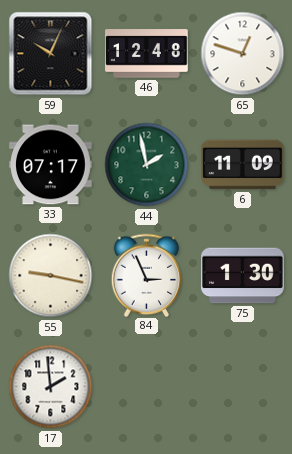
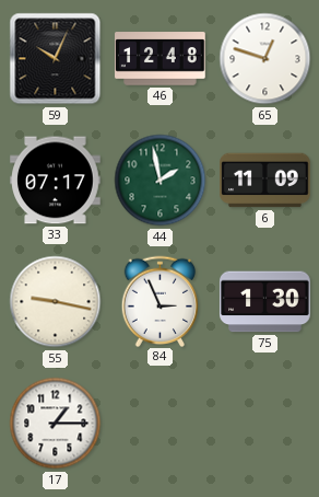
17: 1:59 -> 1:15 (56, 424)
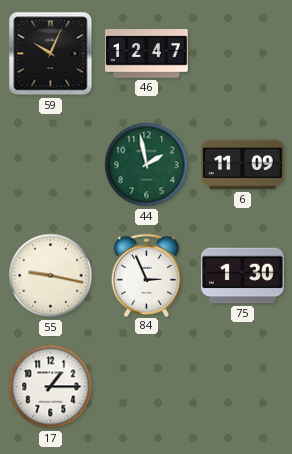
46: 12:48 -> 12:47 (147, 54)
65: 12:48 -> none (265, 59)
33: 07:17 -> none (56, 181)
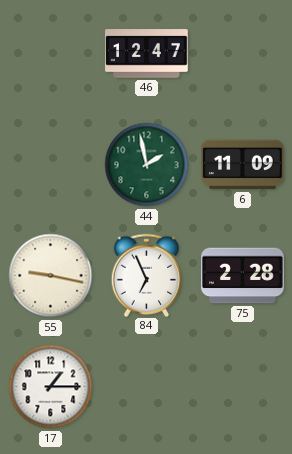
59: 10:04 -> none (51, 54)
84: 2:56 -> 6:56 (147, 275)
75: 1:30 -> 2:28 (243, 276)
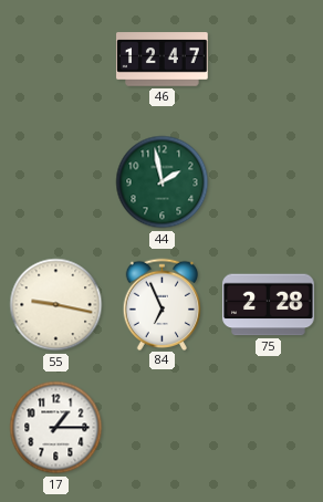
6: 11:09 -> none (243, 165)
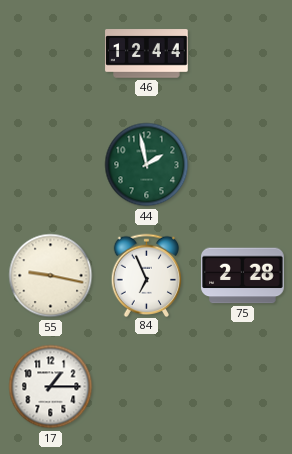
46: 12:47 -> 12:44 (147, 54)
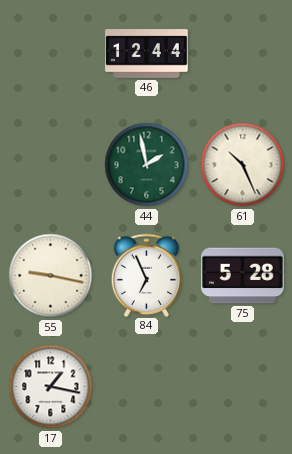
61: none -> 10:26 (243, 165)
75: 2:28 -> 5:28 (243, 276)
17: 1:15 -> 1:17 (51, 387)
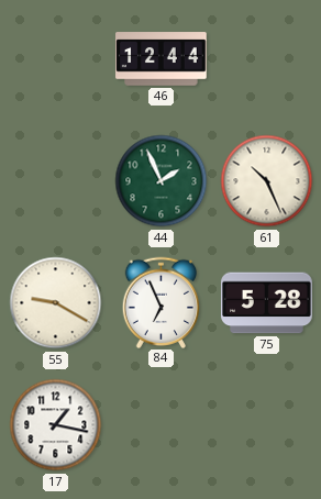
44: 1:58 -> 1:56 (162, 181)
55: 9:17 -> 9:20 (56, 303)
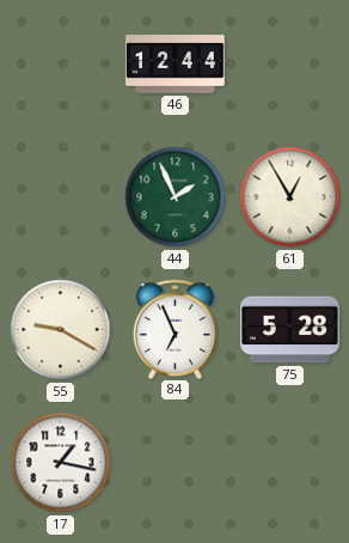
61: 10:26 -> 12:55 (290, 197)
